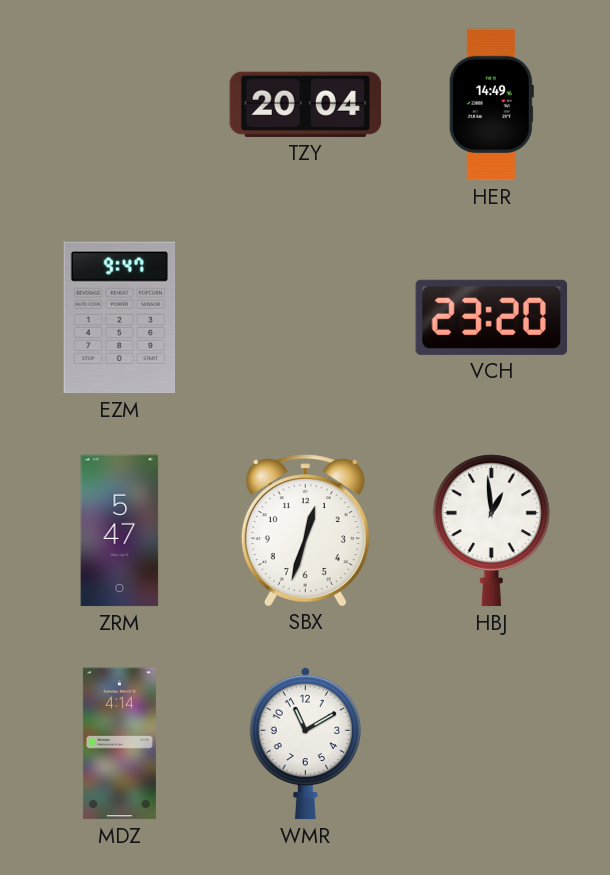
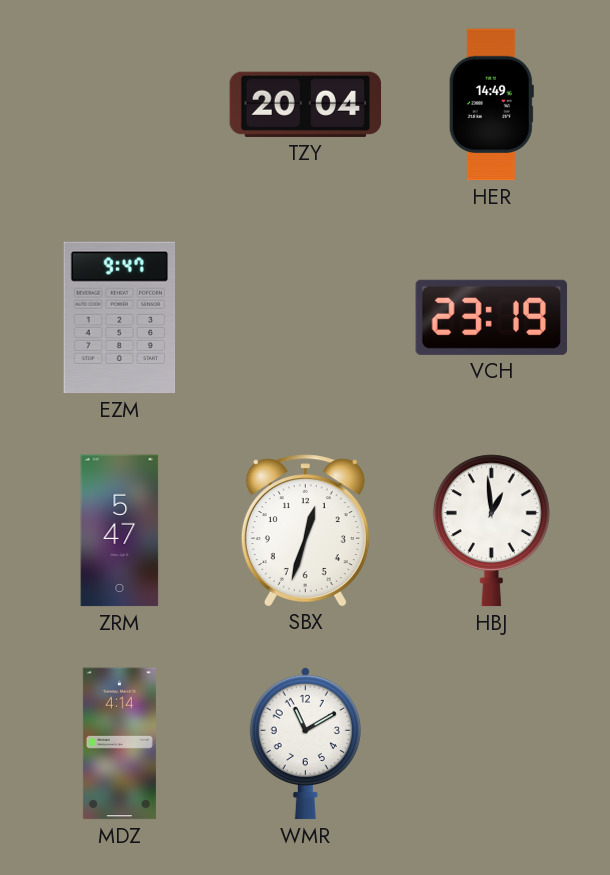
VCH: 23:20 -> 23:19 (492, 317)
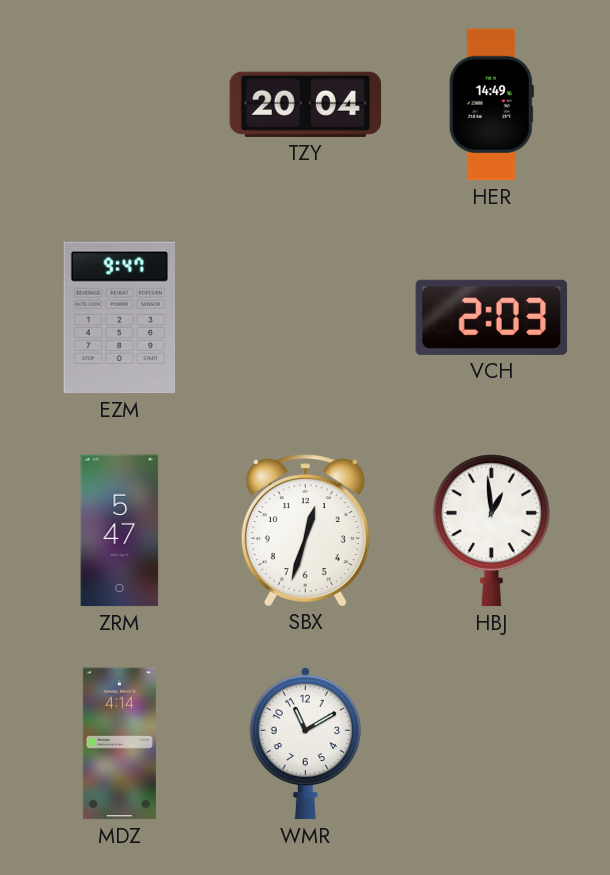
VCH: 23:19 -> 2:03 (492, 317)
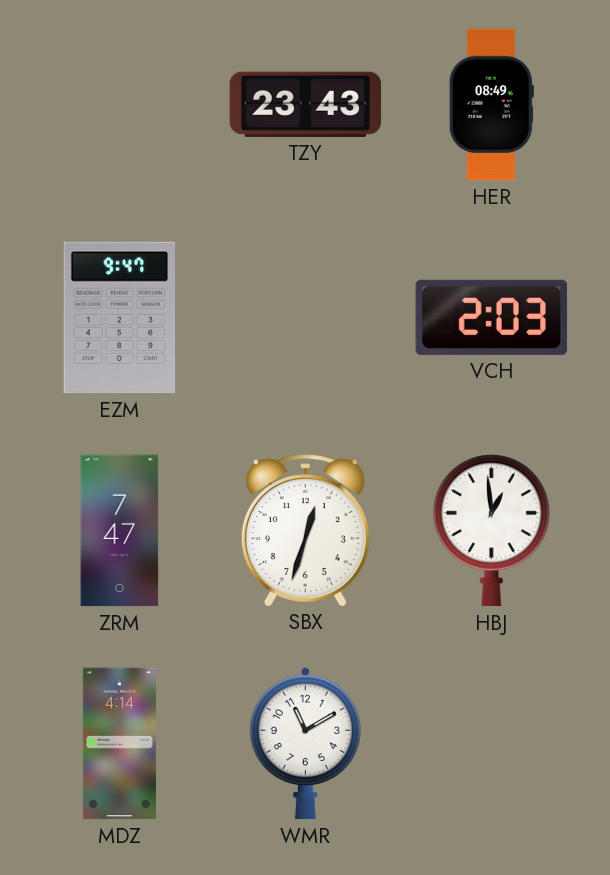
TZY: 20:04 -> 23:43 (306, 104)
HER: 14:49 -> 08:49 (491, 105)
ZRM: 5:47 -> 7:47 (120, 531)
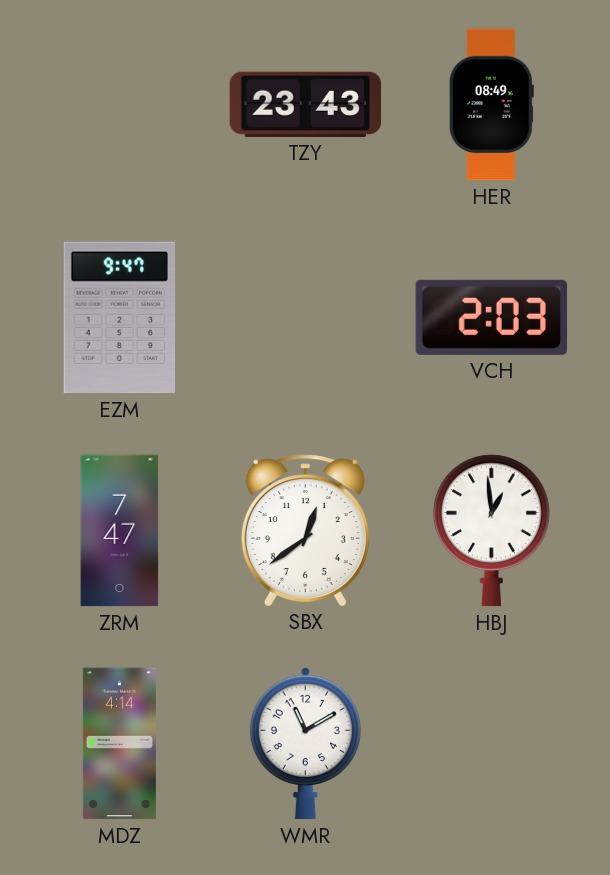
SBX: 12:33 -> 12:39 (305, 530)
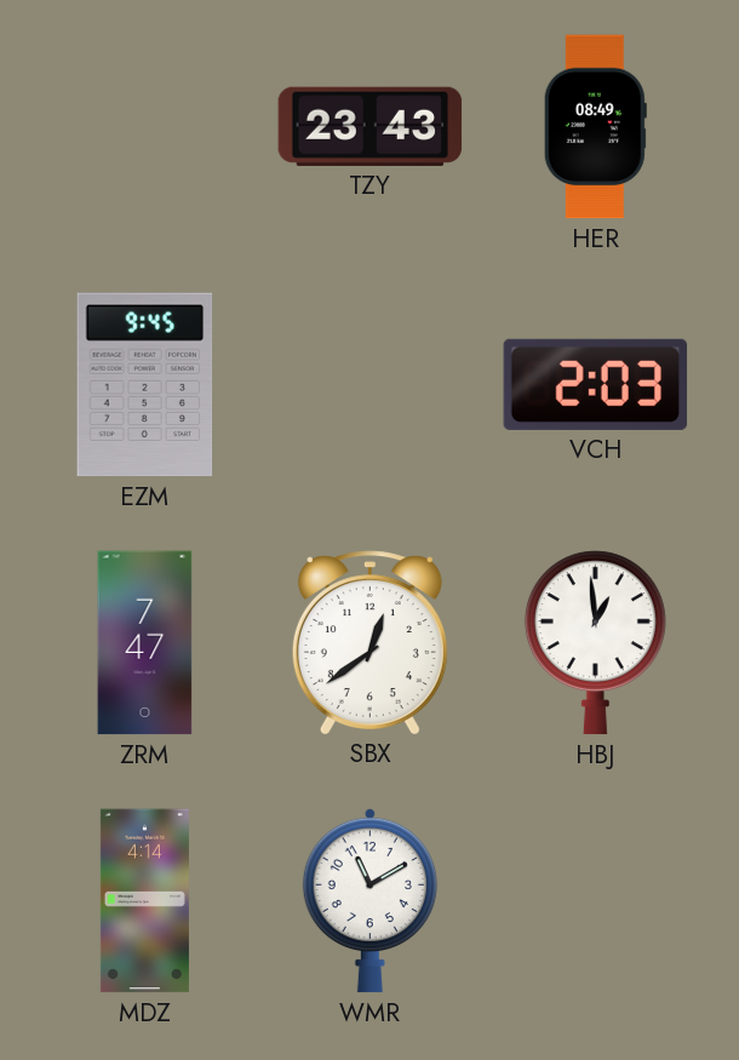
EZM: 9:47 -> 9:45 (145, 385)
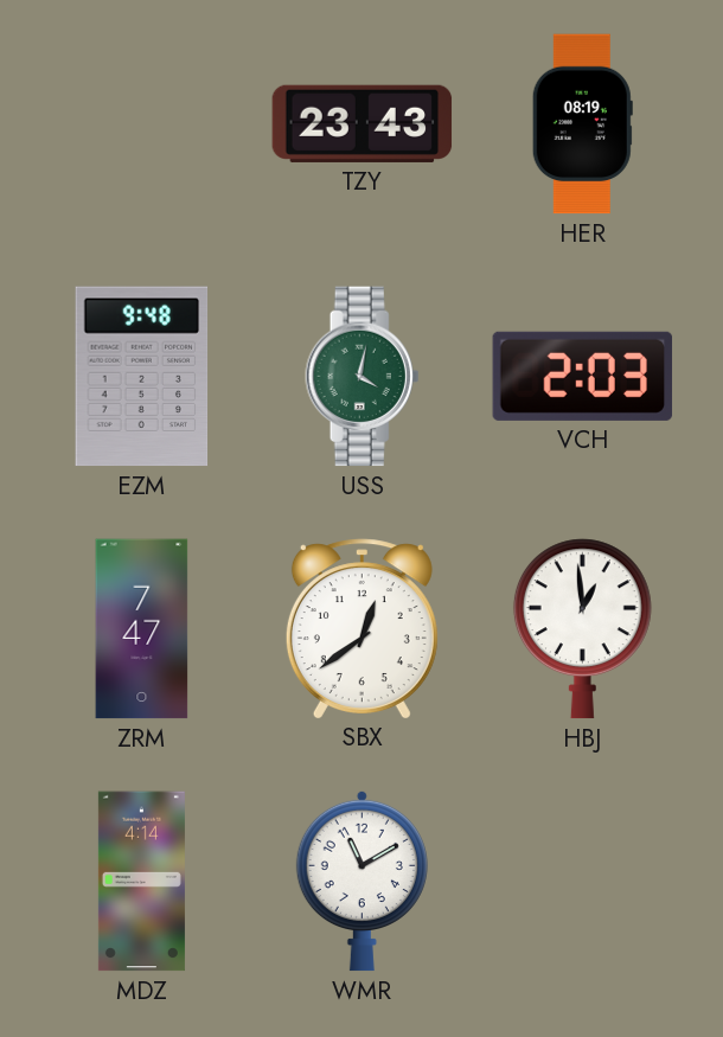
HER: 08:49 -> 08:19 (582, 124)
EZM: 9:45 -> 9:48 (142, 377)
USS: none -> 4:02 (363, 377)
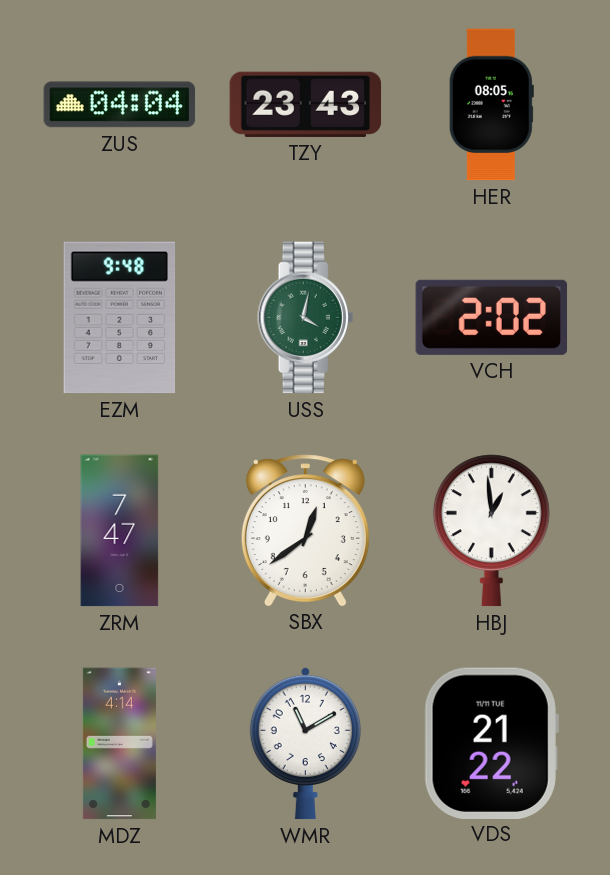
ZUS: none -> 04:04 (120, 105)
HER: 08:19 -> 08:05 (491, 105)
VCH: 2:03 -> 2:02 (492, 317)
VDS: none -> 21:22 (491, 743)
